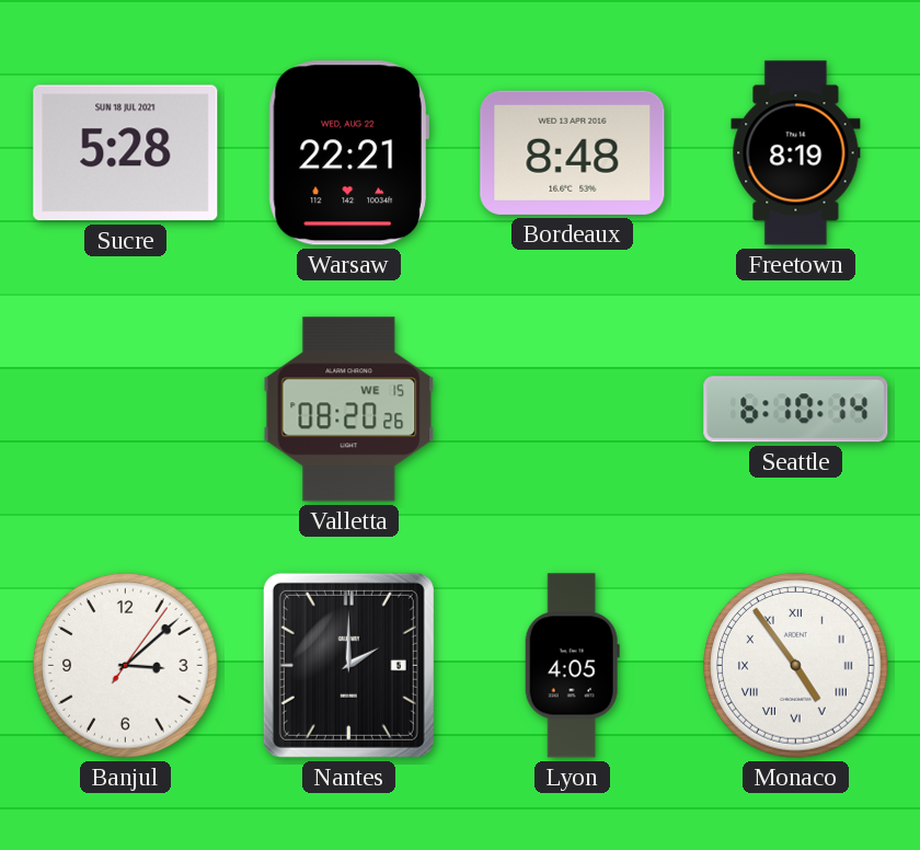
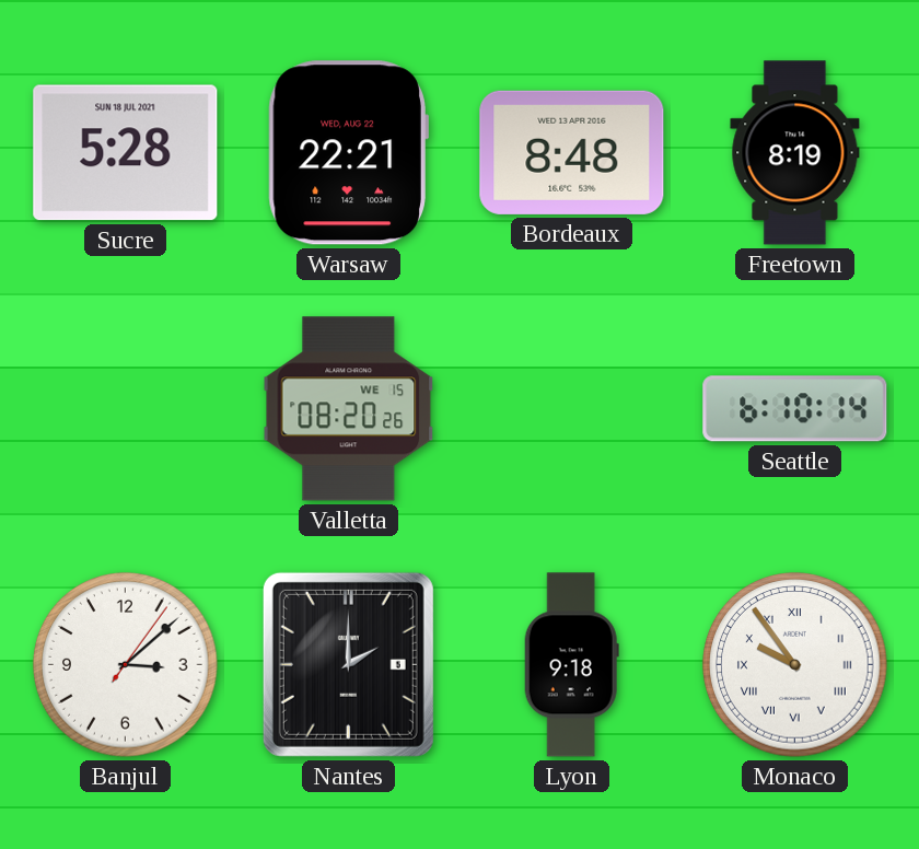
Lyon: 4:05 -> 9:18 (571, 665)
Monaco: 4:54 -> 9:54 (795, 665)
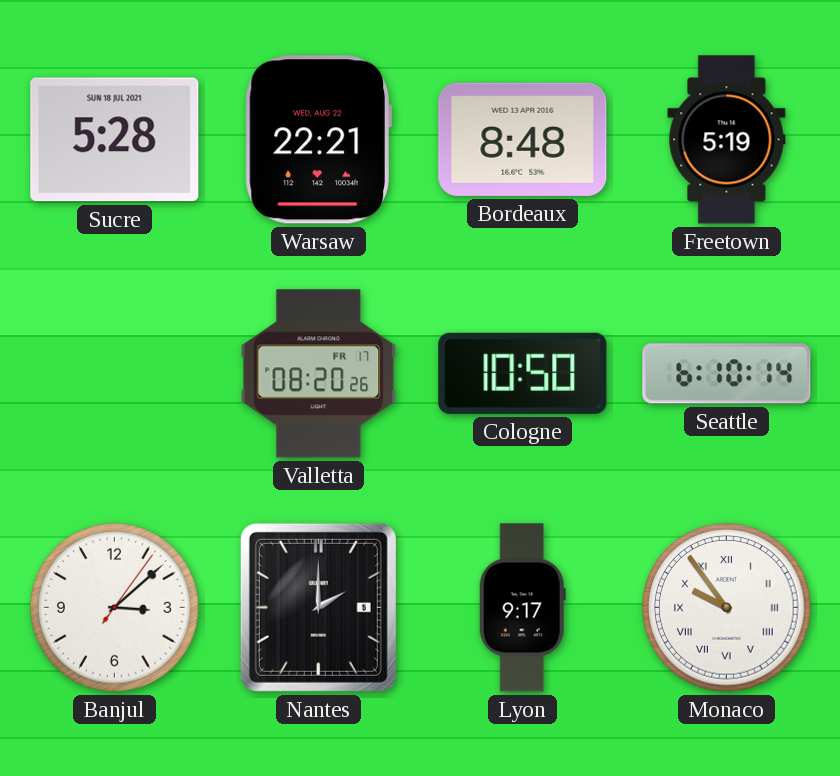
Freetown: 8:19 -> 5:19 (727, 140)
Valletta date: WE 15 -> FR 17 (319, 374)
Cologne: none -> 10:50 (523, 373)
Lyon: 9:18 -> 9:17 (522, 608)
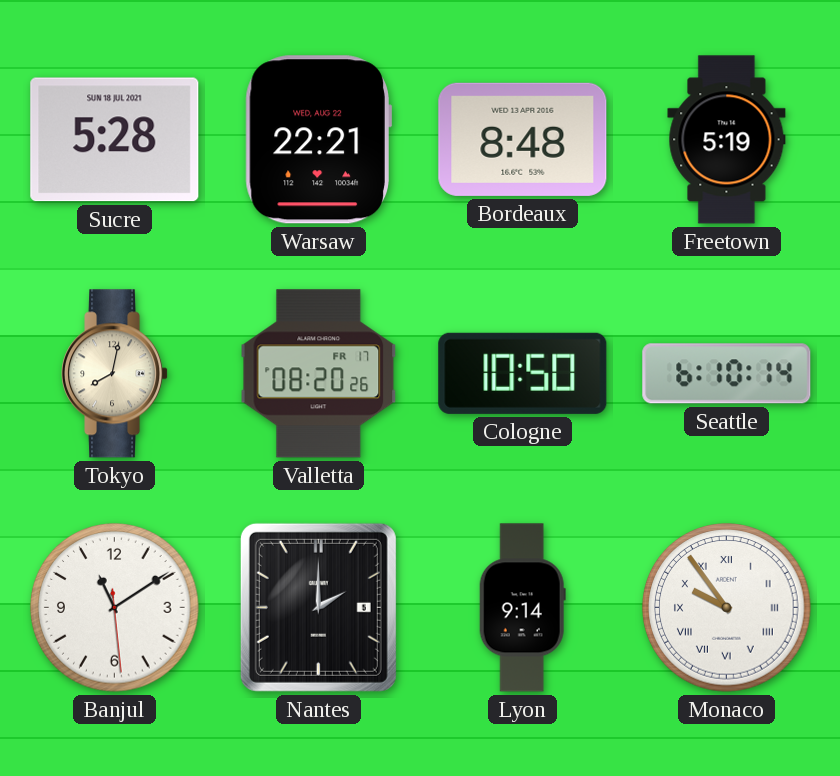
Tokyo: none -> 8:02 (116, 374)
Banjul: 3:08 -> 11:09 (115, 608)
Lyon: 9:17 -> 9:14 (522, 608)
